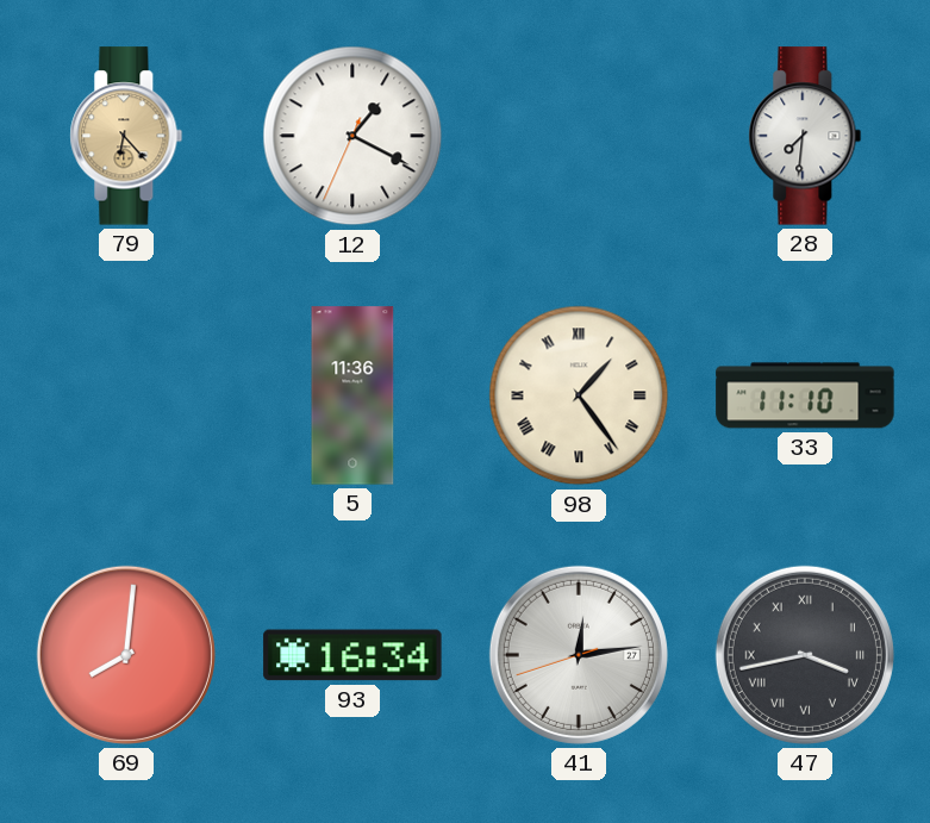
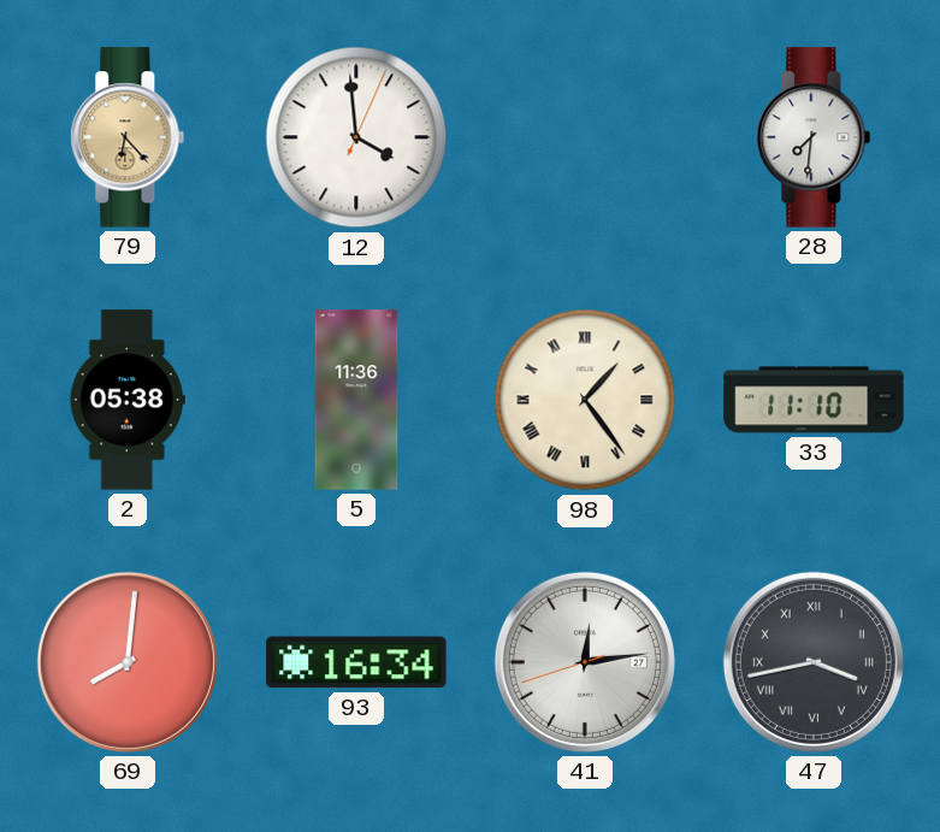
12: 1:19 -> 3:59 (356, 137)
2: none -> 05:38 (128, 400)
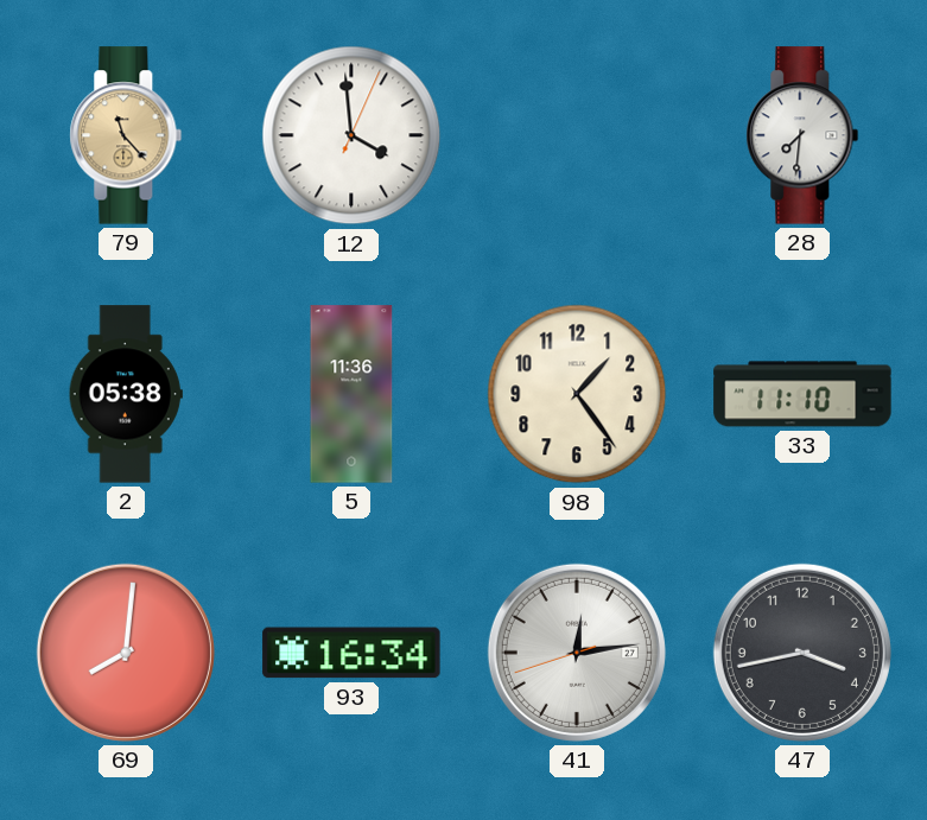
79: 6:23 -> 11:23 (126, 135)
98 numerals: Roman -> Arabic (577, 394)
47 numerals: Roman -> Arabic (802, 653)
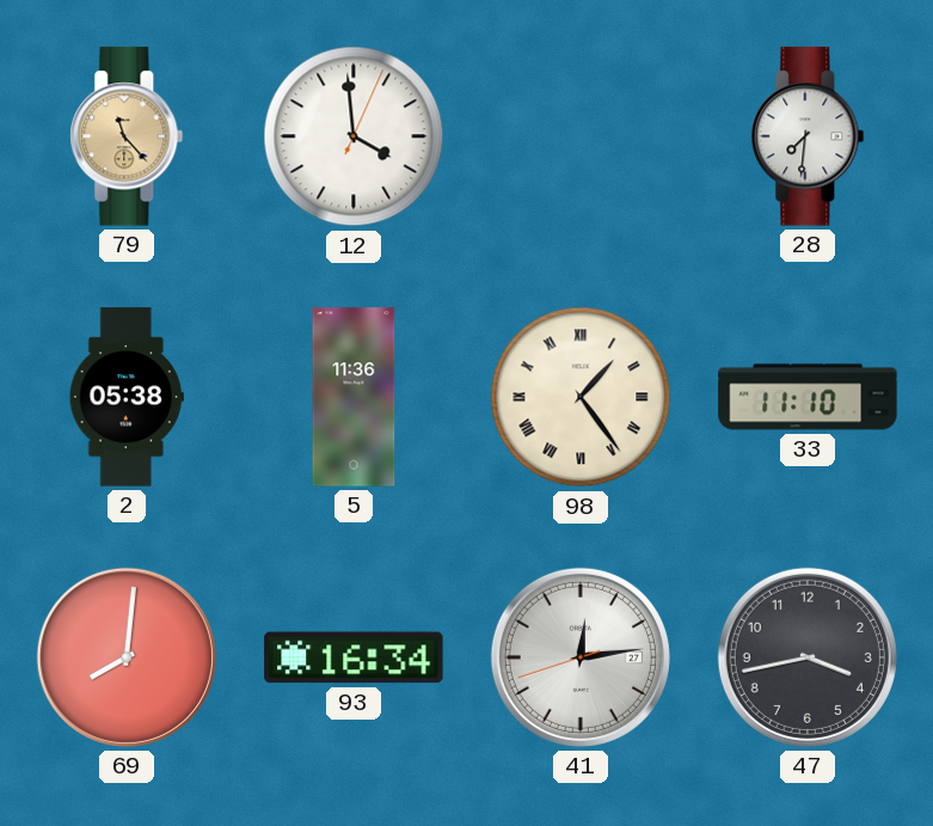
98 numerals: Arabic -> Roman (581, 397)
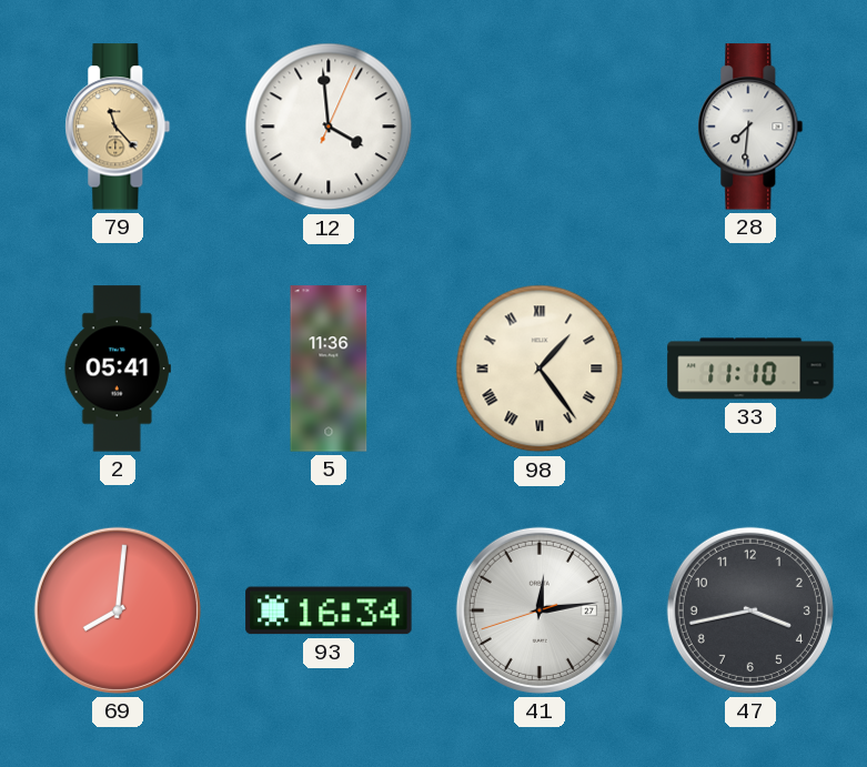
2: 05:38 -> 05:41 (118, 369)
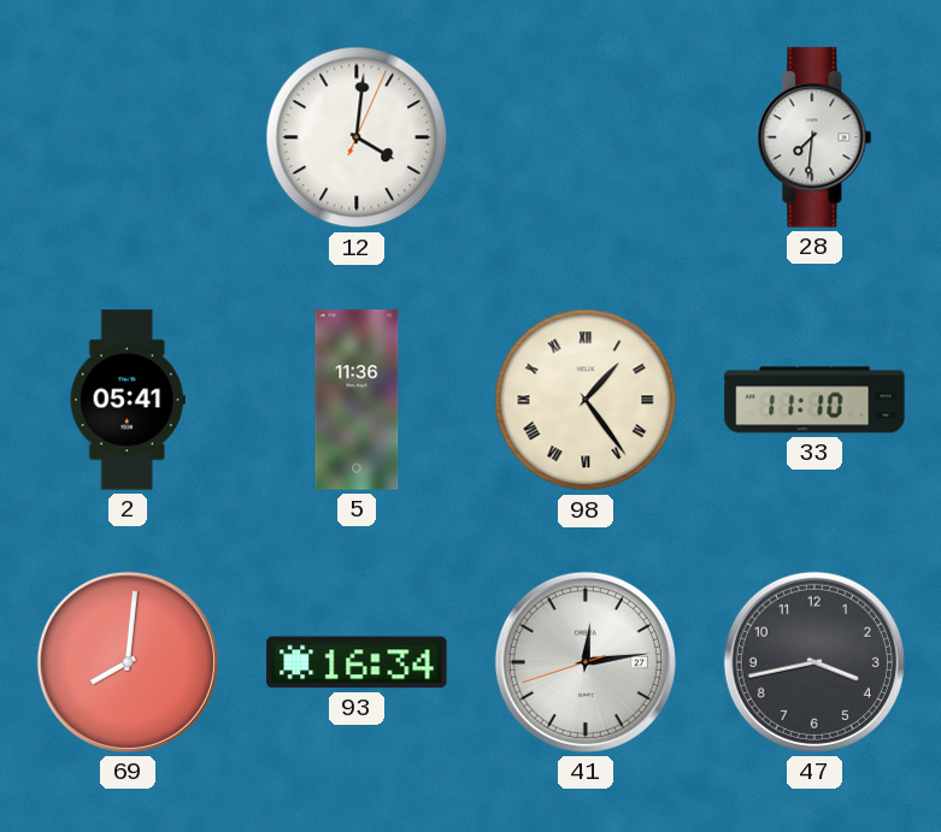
79: 11:23 -> none (118, 127)
12: 3:59 -> 4:01 (357, 137)
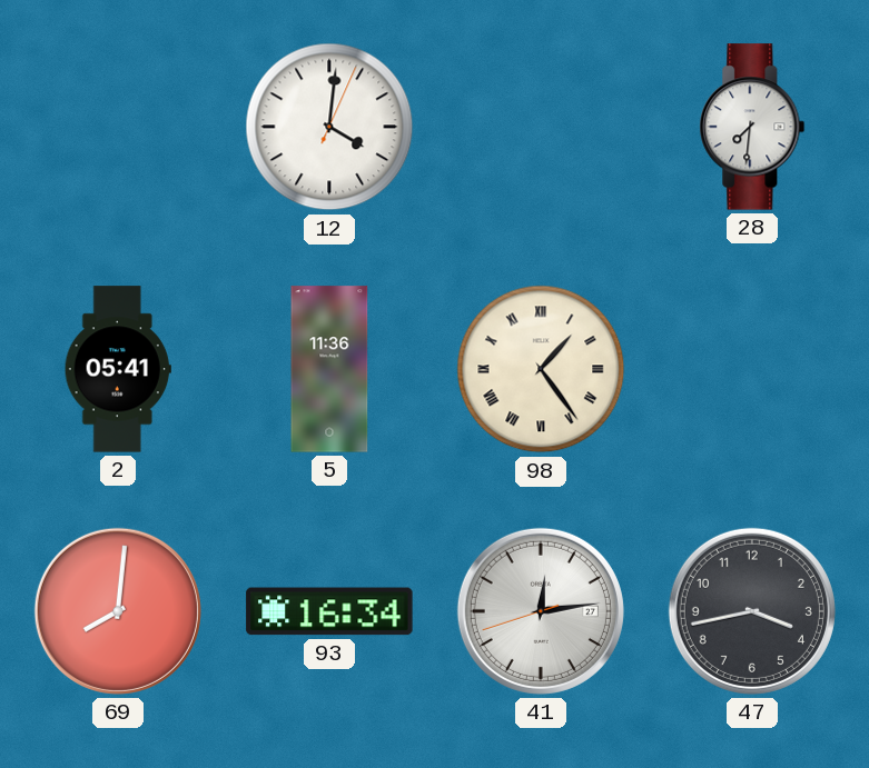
33: 11:10 -> none (814, 400)
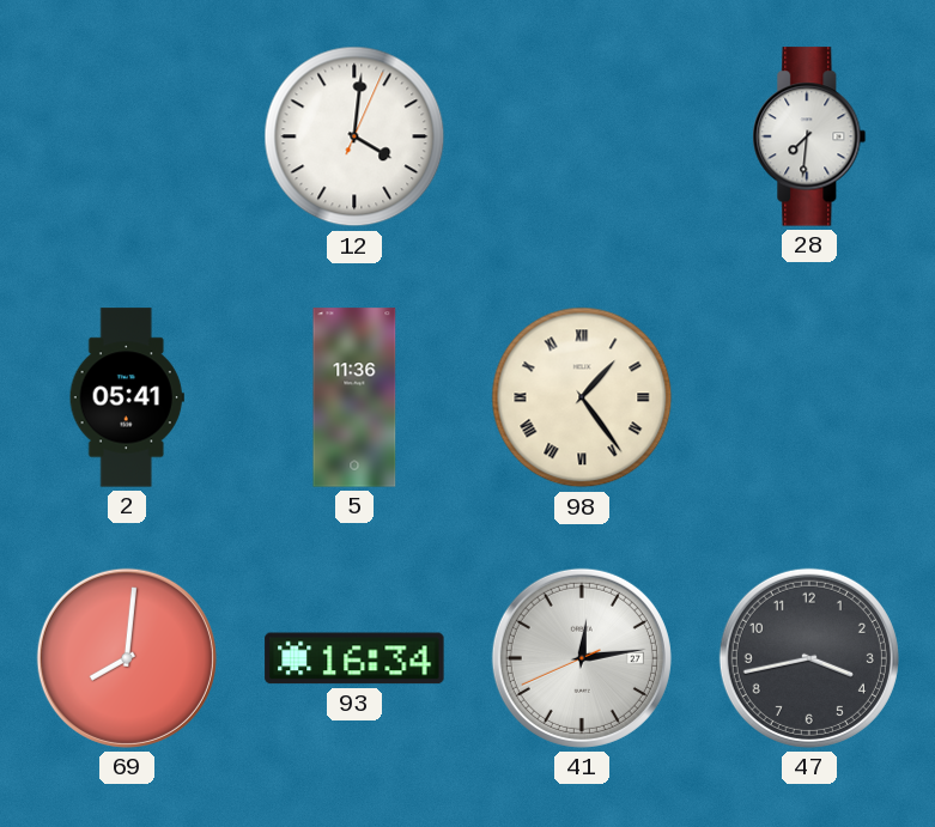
41: 12:13:42 -> 12:13:41 (582, 658)
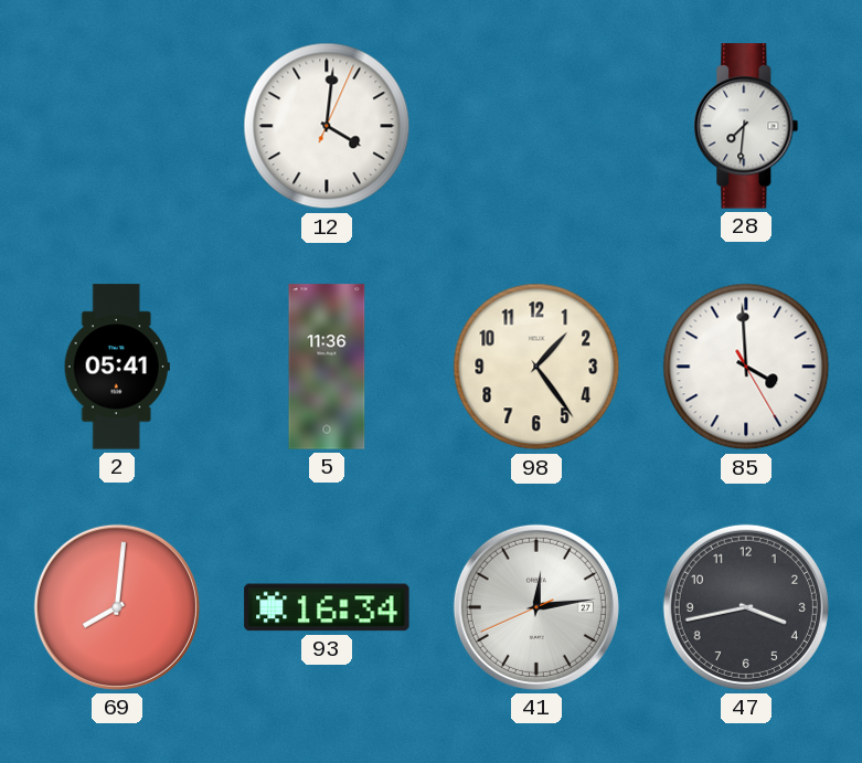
98 numerals: Roman -> Arabic (536, 367)
85: none -> 3:59 (746, 367)
